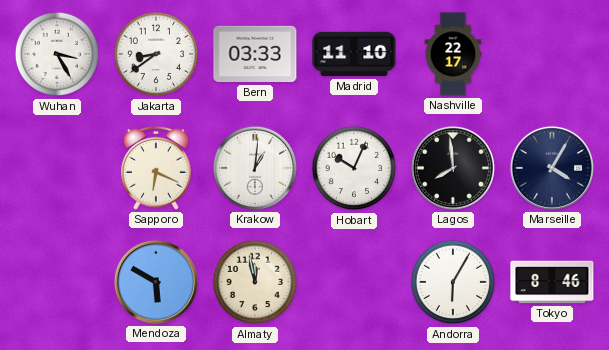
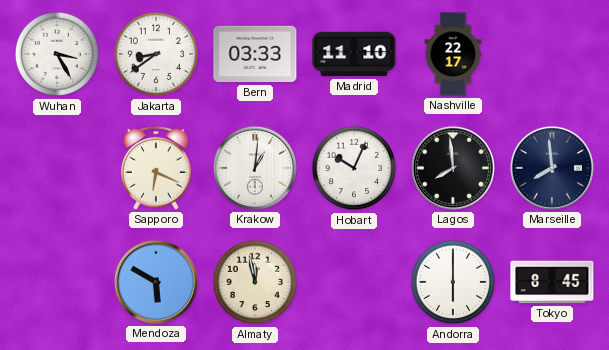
Marseille: 4:05 -> 7:59 (552, 168)
Andorra: 6:05 -> 6:00 (453, 282)
Tokyo: 8:46 -> 8:45 (552, 282)
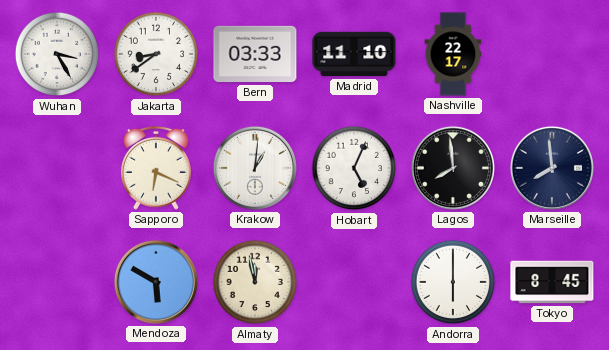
Hobart: 10:04 -> 5:04 (354, 168)
